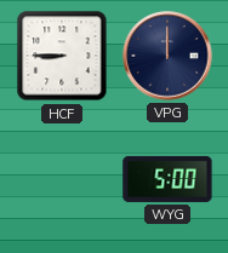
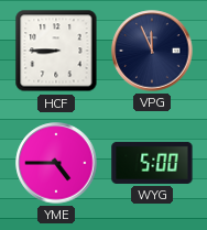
VPG: 12:00 -> 11:56 (152, 51)
YME: none -> 4:45 (56, 163)
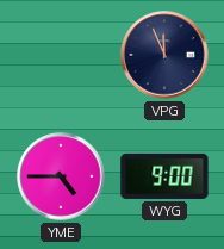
HCF: 8:45 -> none (56, 51)
WYG: 5:00 -> 9:00 (164, 176)
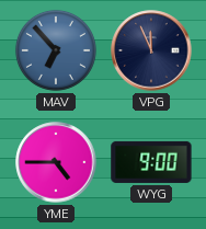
MAV: none -> 6:53 (56, 50)
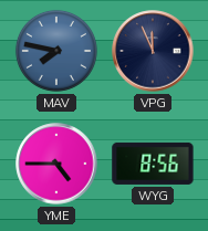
MAV: 6:53 -> 7:47 (56, 51)
WYG: 9:00 -> 8:56 (153, 164)
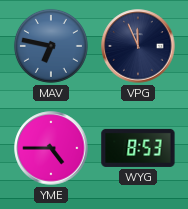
MAV: 7:47 -> 6:47 (51, 46)
WYG: 8:56 -> 8:53 (138, 148)
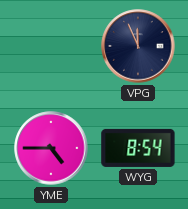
MAV: 6:47 -> none (51, 46)
WYG: 8:53 -> 8:54 (138, 148)
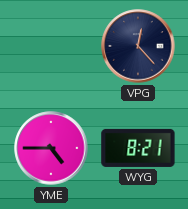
VPG: 11:56 -> 12:23 (138, 46)
WYG: 8:54 -> 8:21 (138, 148)
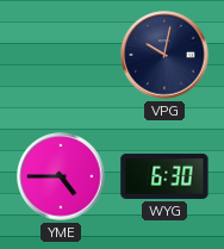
VPG: 12:23 -> 10:02 (164, 55)
WYG: 8:21 -> 6:30 (164, 176)
